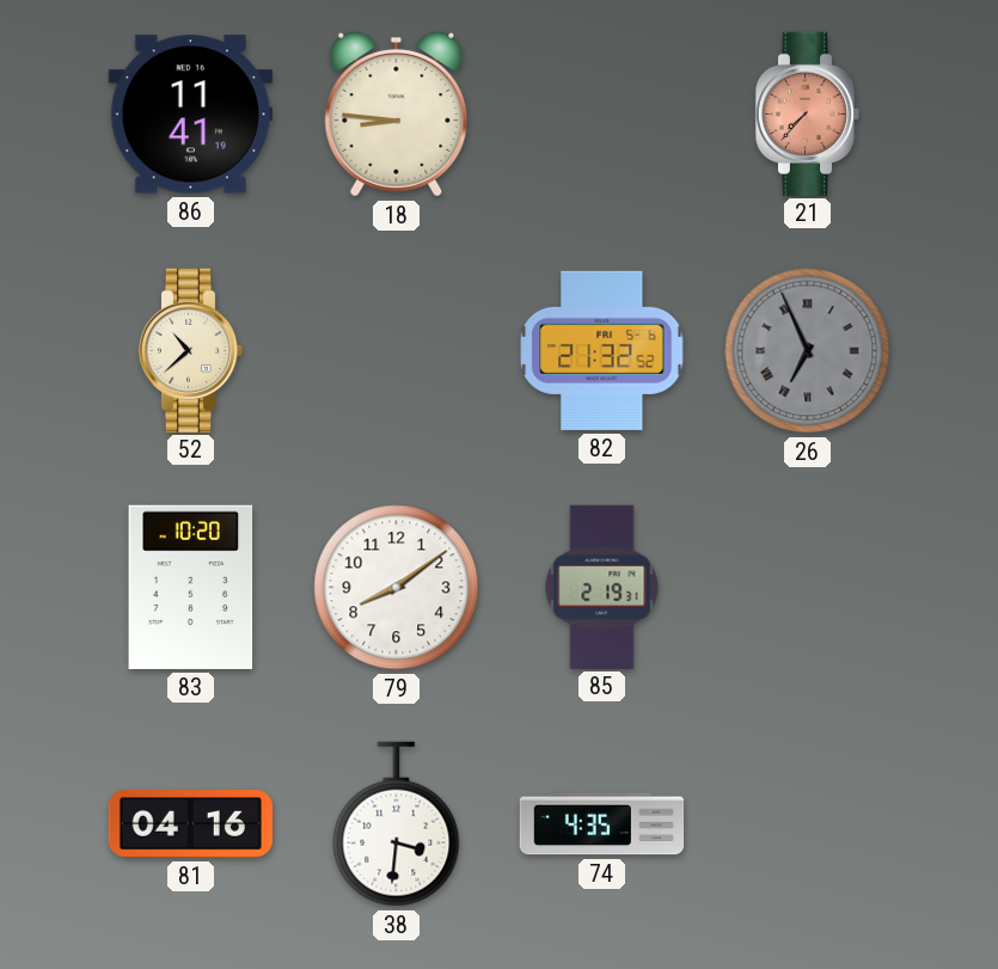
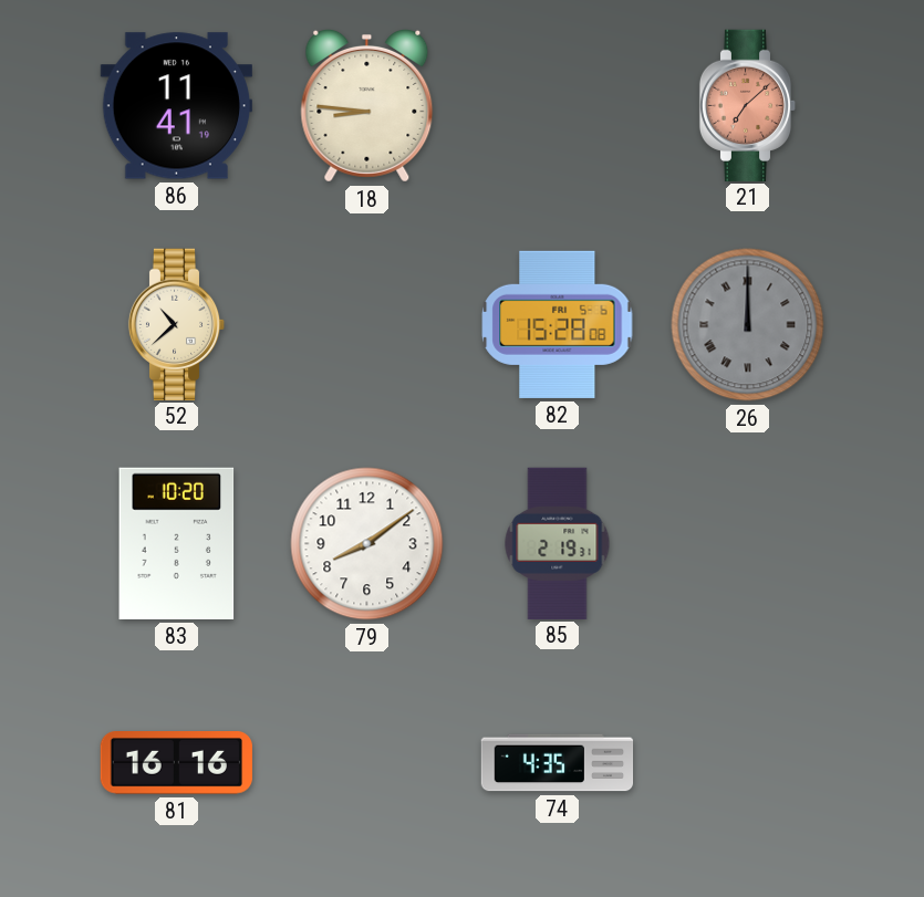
21: 7:37 -> 7:08 (748, 105)
82: 21:32 -> 15:28 (558, 324)
26: 6:56 -> 12:00 (748, 325)
81: 04:16 -> 16:16 (176, 763)
38: 3:31 -> none (397, 824)
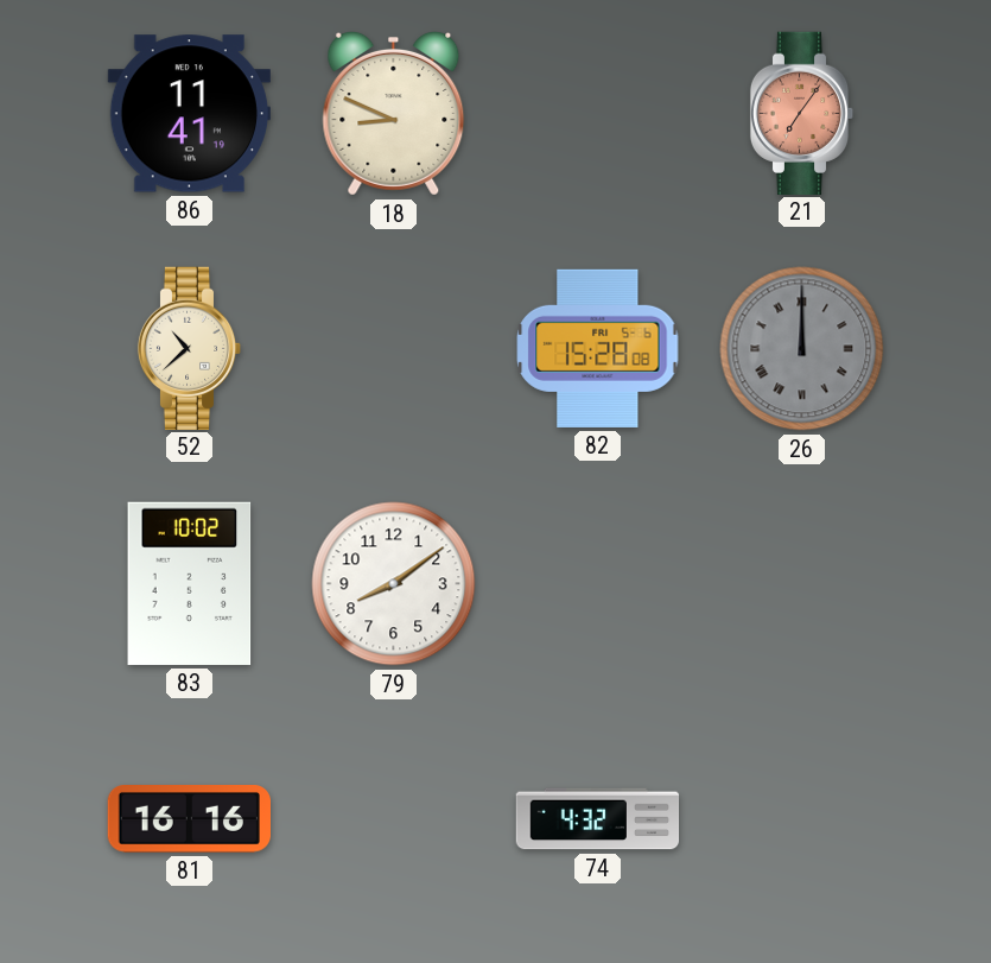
18: 8:46 -> 8:49 (394, 113)
21: 7:08 -> 7:06 (802, 113)
83: 10:20 -> 10:02 (190, 583)
85: 2:19 -> none (558, 543)
74: 4:35 -> 4:32 (598, 819)
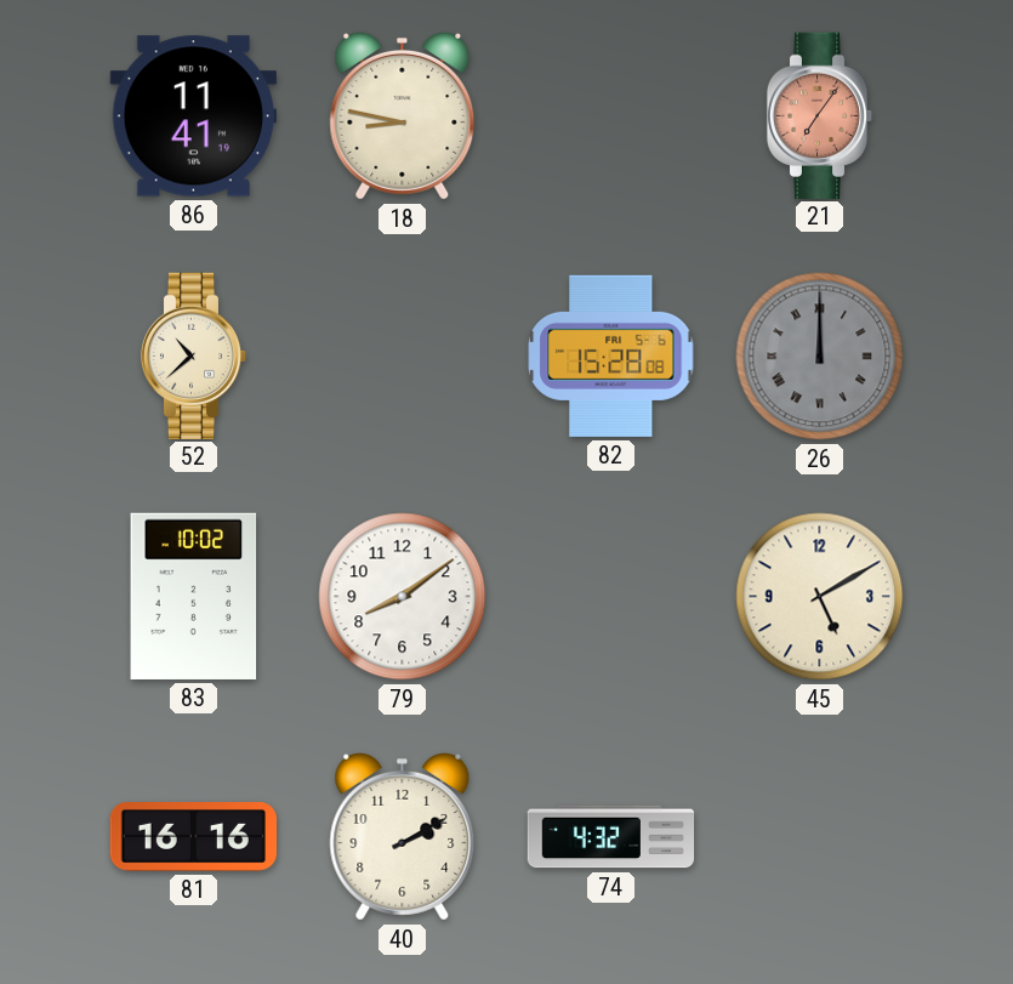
18: 8:49 -> 8:47 (403, 115)
45: none -> 5:10 (820, 597)
40: none -> 2:10 (403, 836)
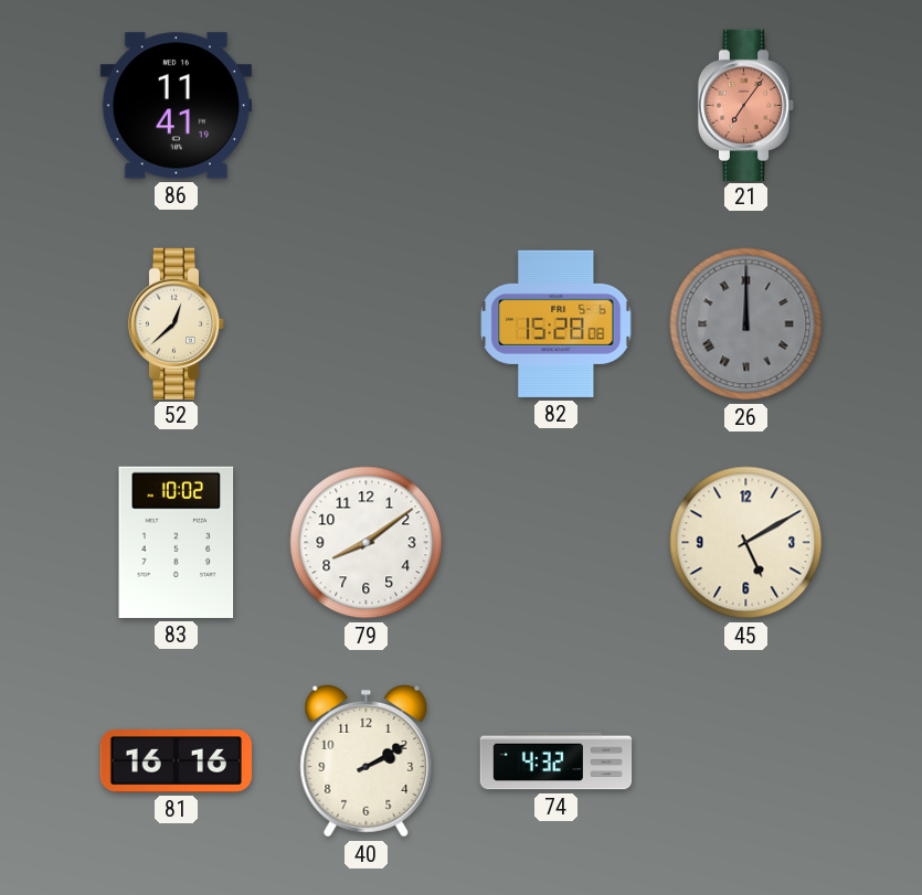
18: 8:47 -> none (403, 115)
52: 10:38 -> 12:38 (177, 323)
